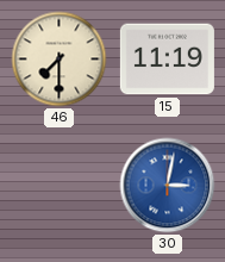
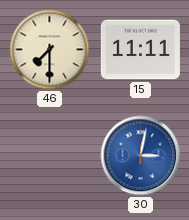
15: 11:19 -> 11:11 (140, 50)
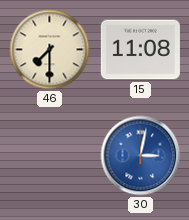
15: 11:11 -> 11:08 (140, 50)
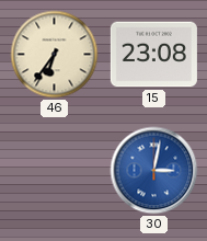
46: 7:30 -> 6:36 (55, 55)
15: 11:08 -> 23:08 (153, 55)
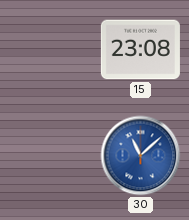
46: 6:36 -> none (55, 55)
30: 3:02 -> 11:08 (141, 156)
